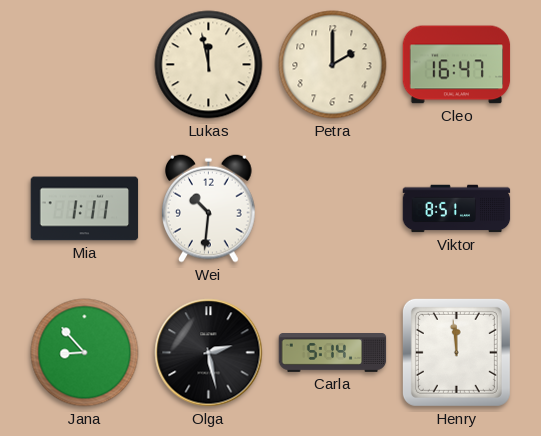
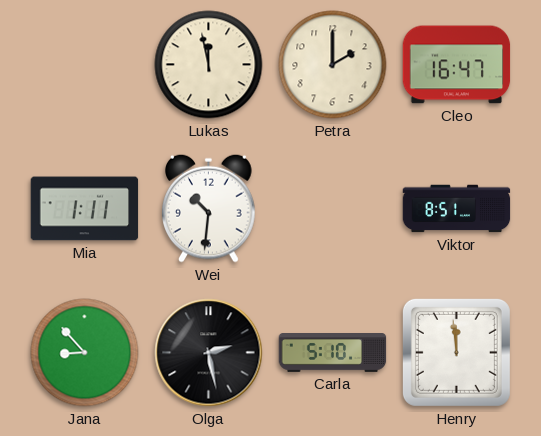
Carla: 5:14 -> 5:10 (333, 353)
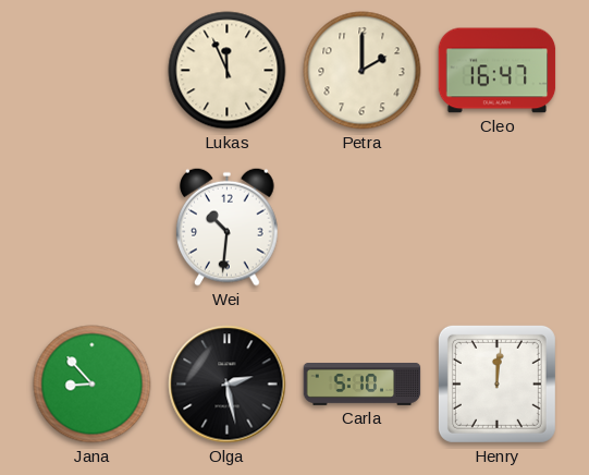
Lukas: 11:58 -> 11:56 (228, 71)
Mia: 1:11 -> none (85, 209)
Viktor: 8:51 -> none (457, 209)
Henry: 11:59 -> 12:01 (496, 383)
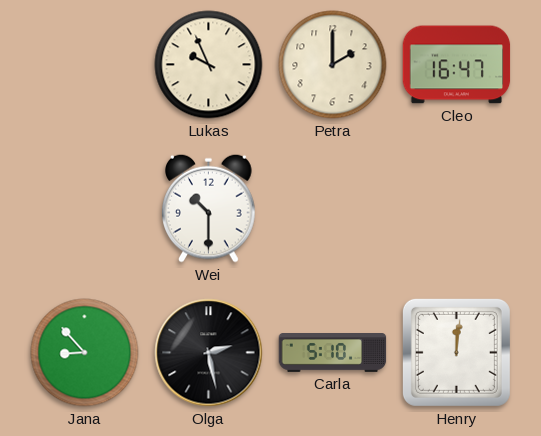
Lukas: 11:56 -> 9:56 (209, 65)
Wei: 10:31 -> 10:30 (209, 208)
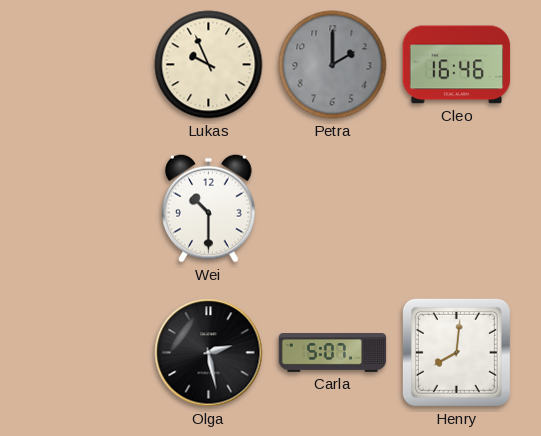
Petra dial: cream -> grey (333, 65)
Cleo: 16:47 -> 16:46 (457, 65)
Jana: 8:53 -> none (85, 353)
Carla: 5:10 -> 5:07 (333, 353)
Henry: 12:01 -> 8:01 (456, 352)
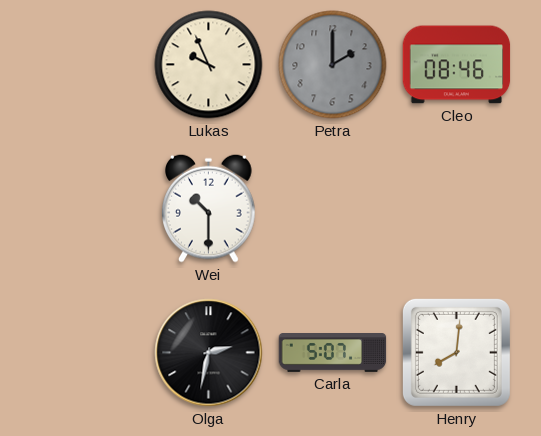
Cleo: 16:46 -> 08:46 (457, 65)
Olga: 2:28 -> 2:32 (209, 353)
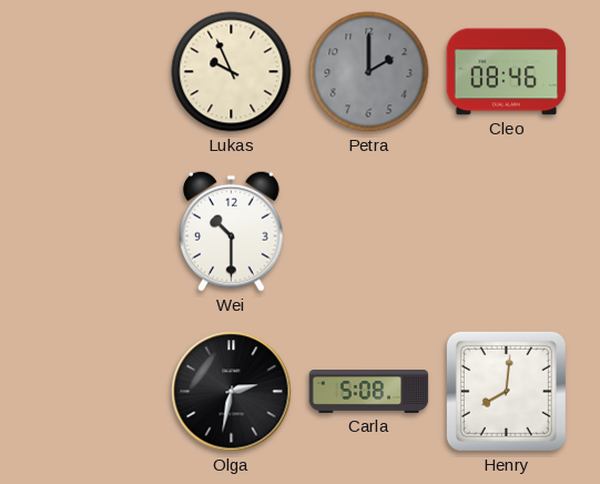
Carla: 5:07 -> 5:08 (369, 392)
